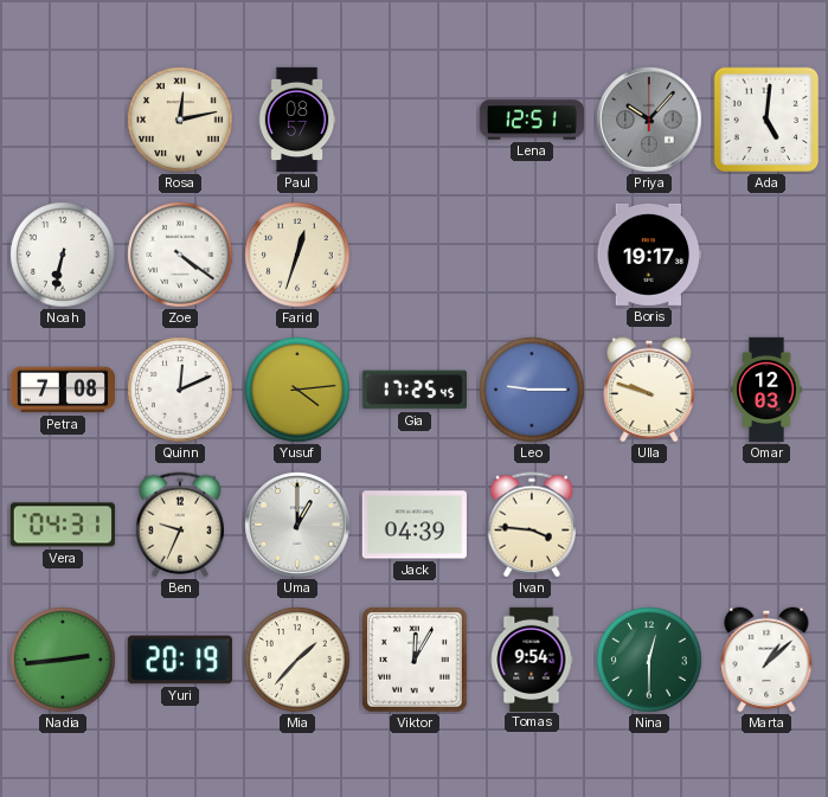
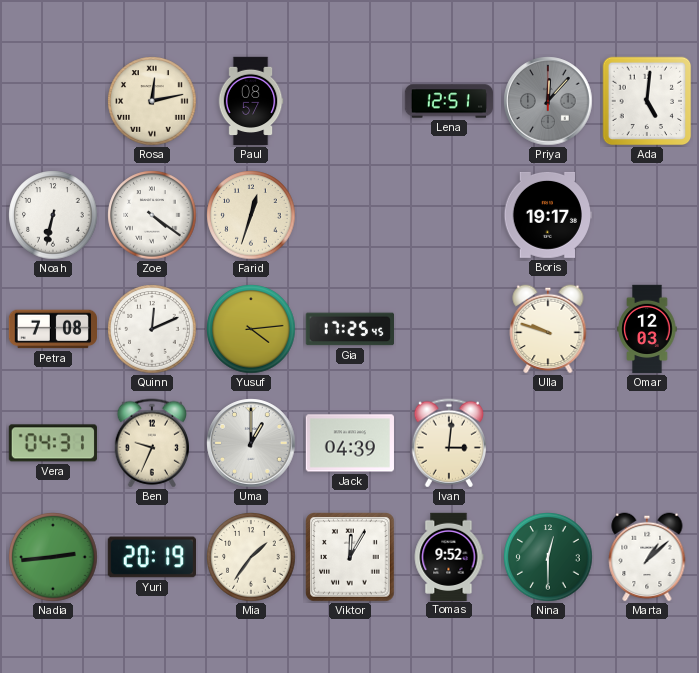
Priya: 10:07 -> 12:07 (548, 101)
Leo: 9:15 -> none (532, 390)
Ivan: 3:46 -> 3:01 (448, 443)
Mia: 1:37 -> 1:36 (251, 557)
Tomas: 9:54 -> 9:52 (449, 556)
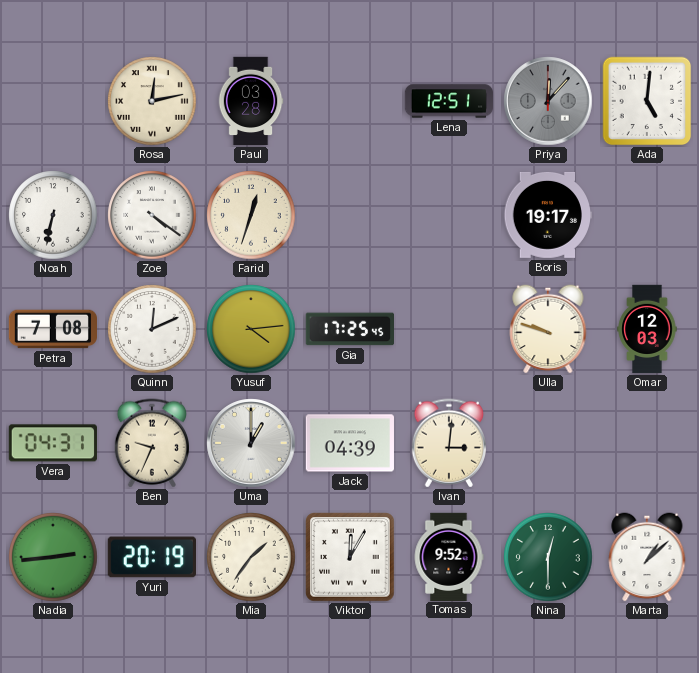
Paul: 08:57 -> 03:28 (251, 101)
